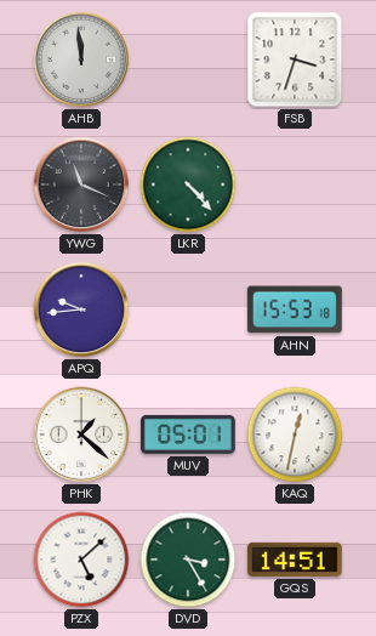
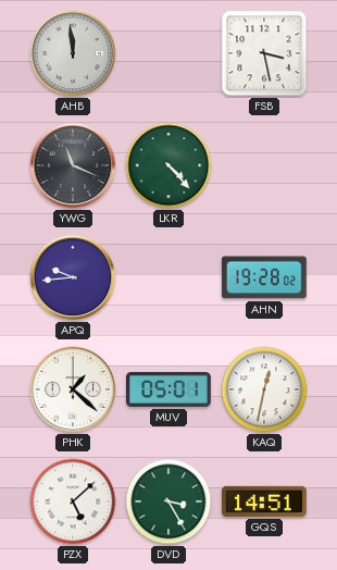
FSB: 3:33 -> 3:28 (264, 53)
AHN: 15:53 -> 19:28 (264, 277)
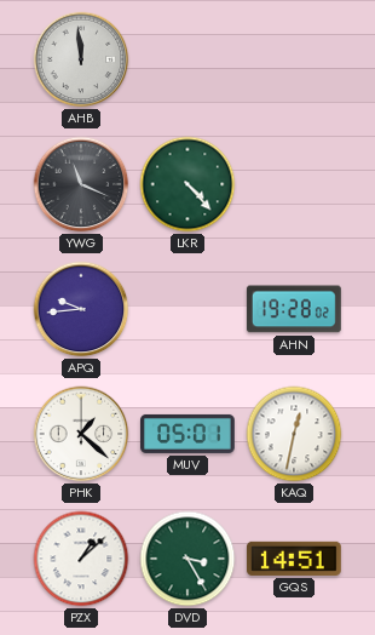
FSB: 3:28 -> none (264, 53)
PZX: 5:08 -> 1:08 (81, 559)
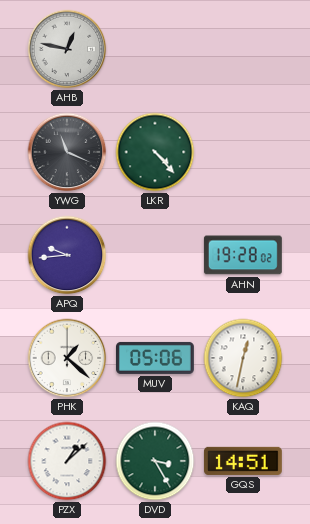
AHB: 11:59 -> 12:47 (67, 49)
MUV: 05:01 -> 05:06 (156, 358)
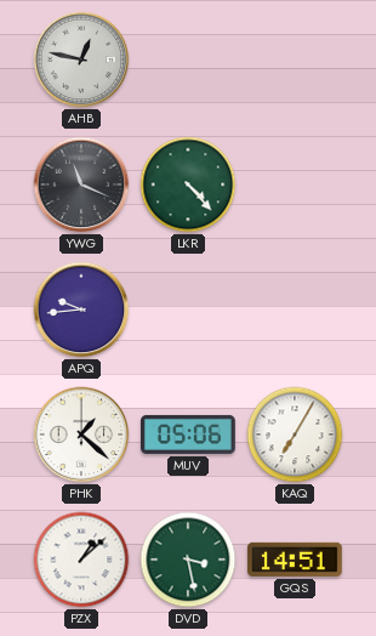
AHN: 19:28 -> none (243, 255)
KAQ: 12:32 -> 7:05 (295, 435)
DVD: 3:25 -> 3:28 (188, 560)
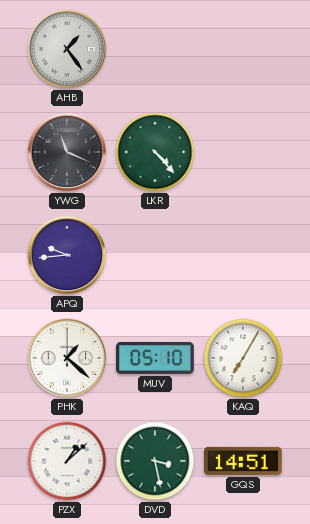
AHB: 12:47 -> 1:24 (67, 49)
MUV: 05:06 -> 05:10 (156, 358)
